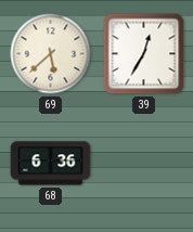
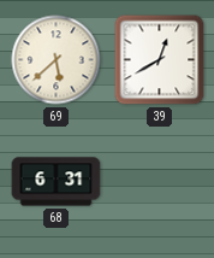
39: 12:35 -> 12:40 (160, 60)
68: 6:36 -> 6:31 (57, 182)
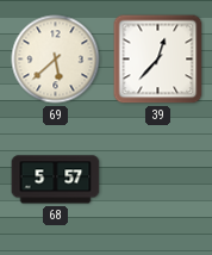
39: 12:40 -> 12:37 (158, 60)
68: 6:31 -> 5:57 (56, 180)
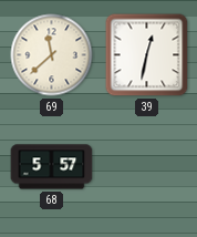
69: 5:38 -> 11:38 (52, 55)
39: 12:37 -> 12:32 (147, 55)
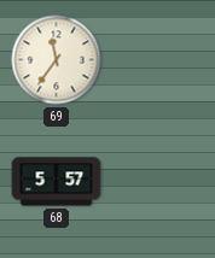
69: 11:38 -> 11:36 (57, 60)
39: 12:32 -> none (147, 55)
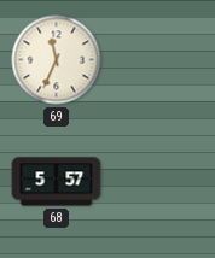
69: 11:36 -> 11:34 (57, 60)
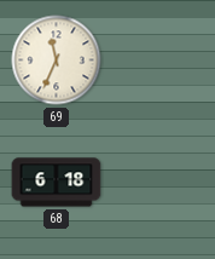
68: 5:57 -> 6:18 (57, 183)
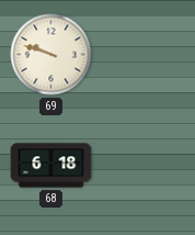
69: 11:34 -> 9:48 (51, 55)
